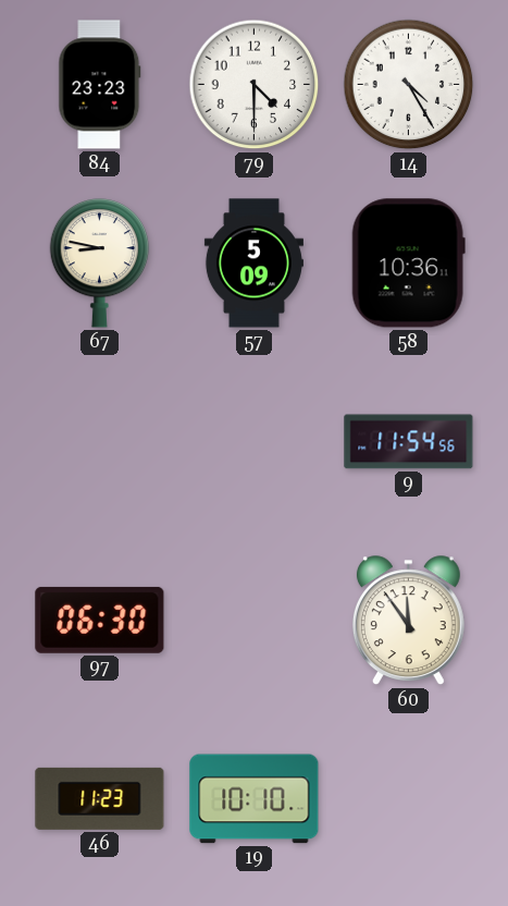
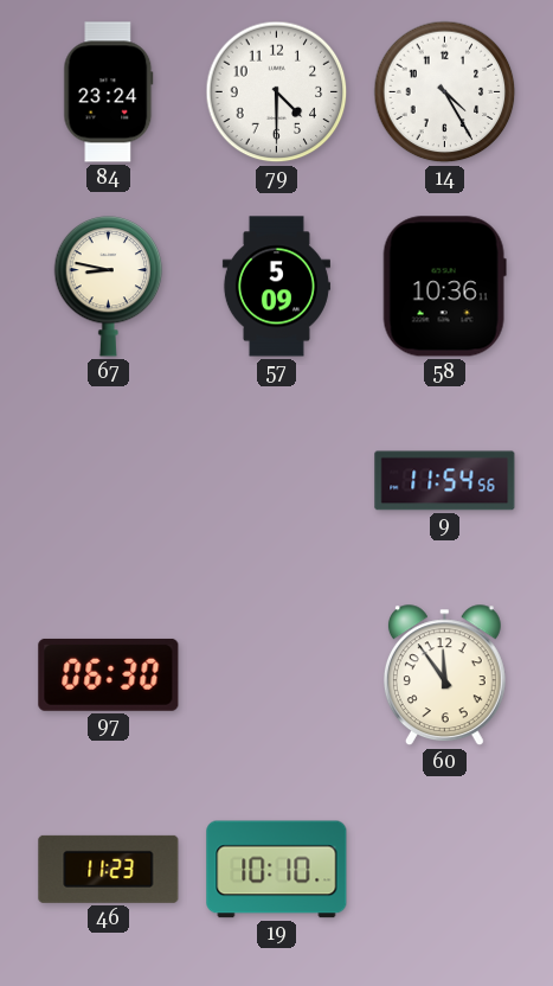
84: 23:23 -> 23:24 (109, 92)
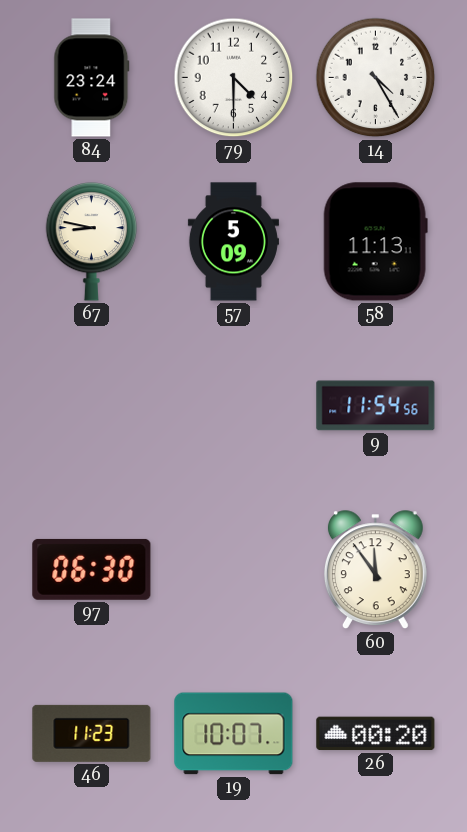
58: 10:36 -> 11:13 (375, 242)
19: 10:10 -> 10:07 (234, 734)
26: none -> 00:20 (376, 734)
